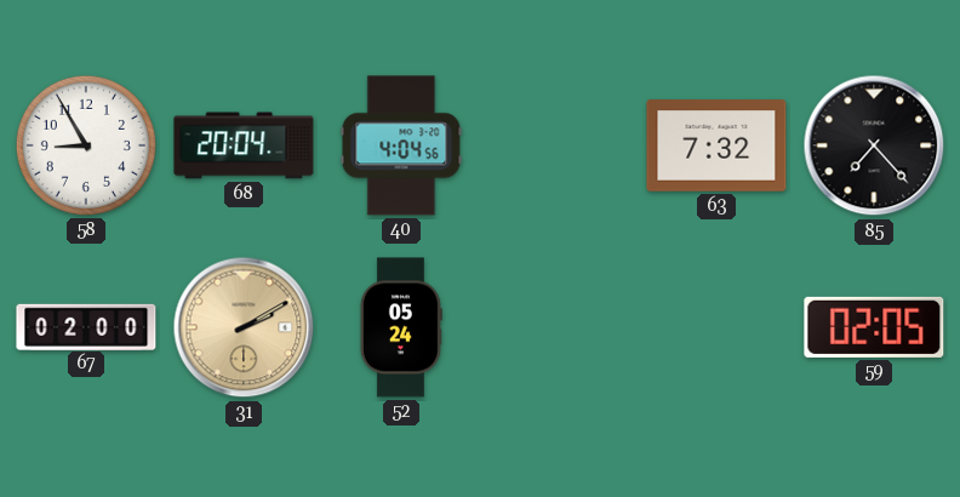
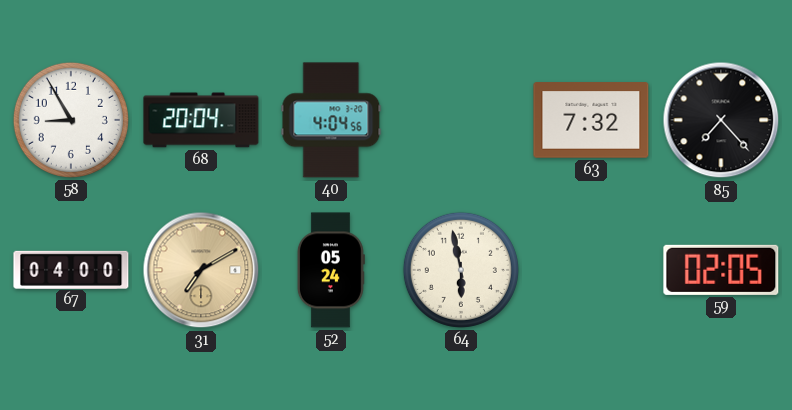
67: 02:00 -> 04:00 (71, 269)
31: 2:10 -> 7:10 (201, 270)
64: none -> 5:58 (461, 270)
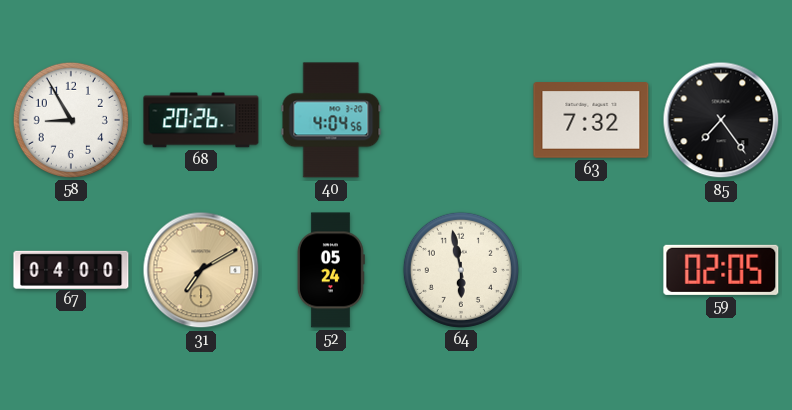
68: 20:04 -> 20:26 (201, 120)
85: 7:23 -> 7:24 (721, 120)
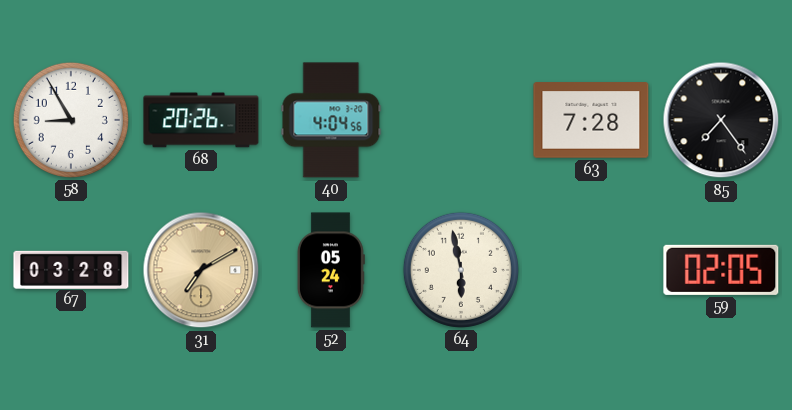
63: 7:32 -> 7:28 (591, 120)
67: 04:00 -> 03:28 (71, 269)
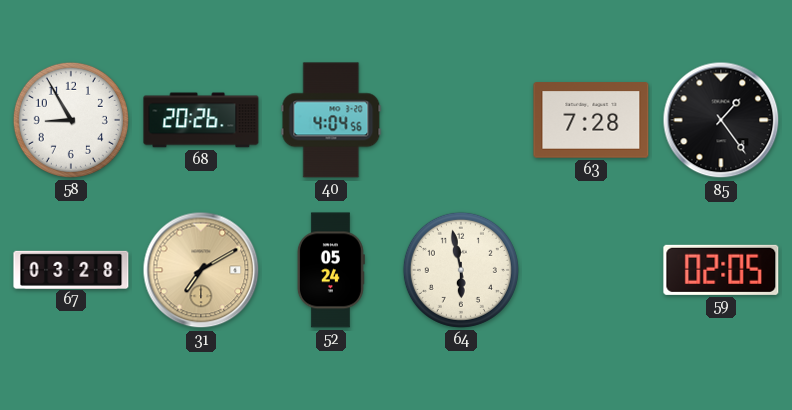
85: 7:24 -> 1:24 (721, 120)
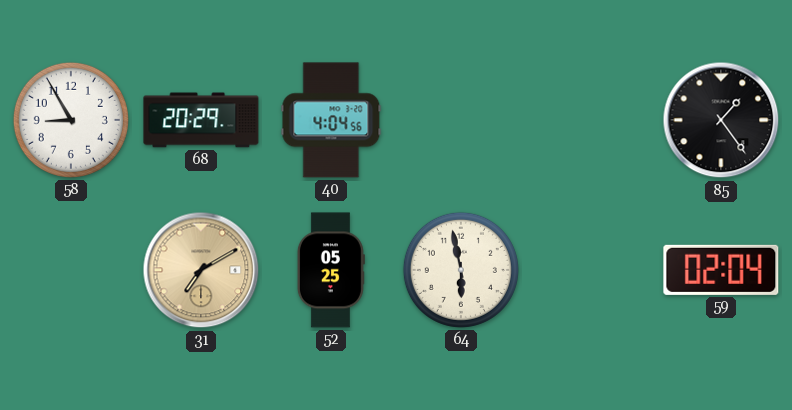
68: 20:26 -> 20:29 (201, 120)
63: 7:28 -> none (591, 120)
67: 03:28 -> none (71, 269)
52: 05:24 -> 05:25 (331, 270)
59: 02:05 -> 02:04 (721, 270)
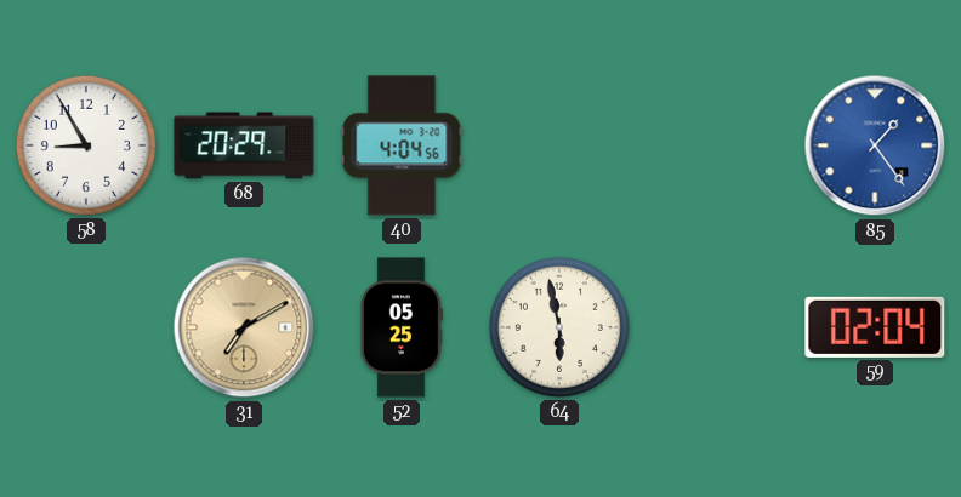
85 dial: black -> blue (875, 145)
